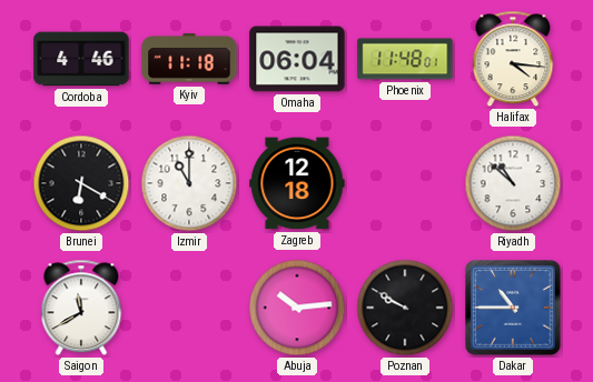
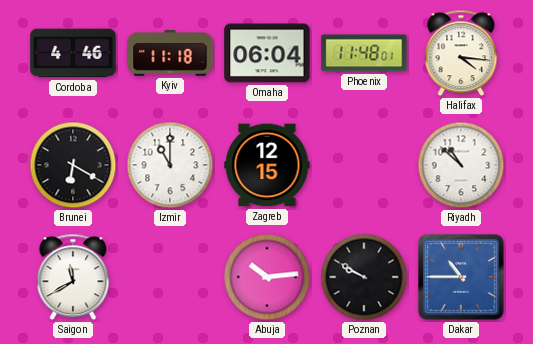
Zagreb: 12:18 -> 12:15 (267, 165)
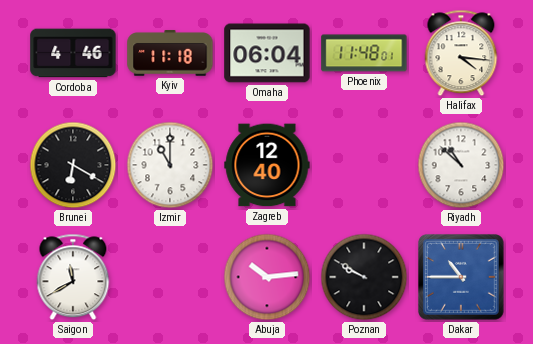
Zagreb: 12:15 -> 12:40 (267, 165)
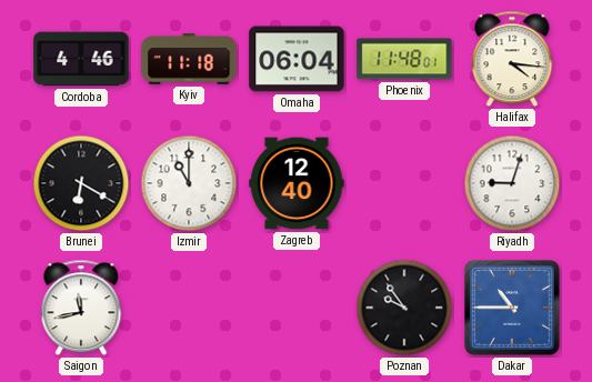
Riyadh: 10:52 -> 9:03 (512, 183)
Saigon: 11:40 -> 11:43 (81, 308)
Abuja: 10:14 -> none (267, 277)
Poznan: 9:50 -> 9:54 (404, 308)
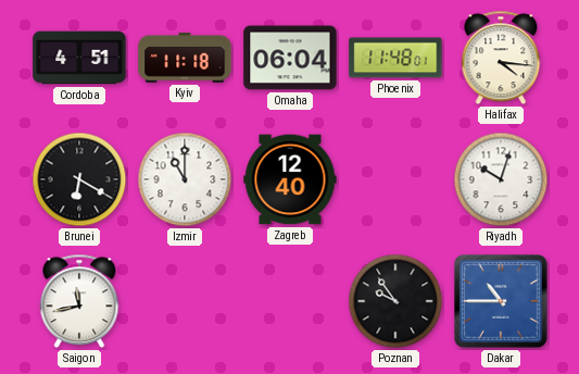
Cordoba: 4:46 -> 4:51 (79, 58)
Riyadh: 9:03 -> 10:03 (501, 179)
